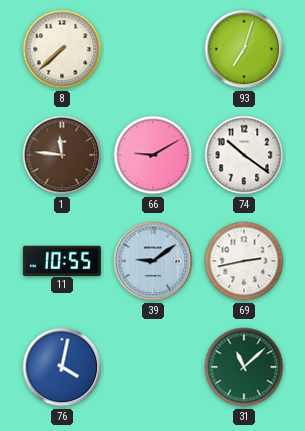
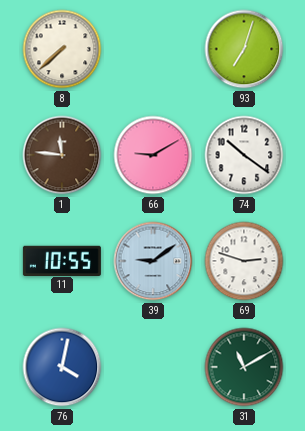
69: 2:43 -> 2:48 (244, 261)
31: 11:08 -> 11:10 (244, 367)
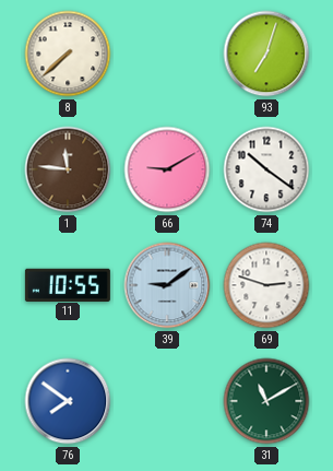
76: 4:02 -> 7:51 (68, 401)
